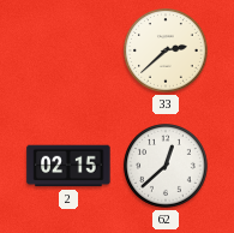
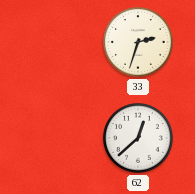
33: 2:38 -> 2:33 (139, 43)
2: 02:15 -> none (68, 166)
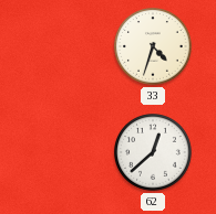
33: 2:33 -> 4:33 (154, 47)
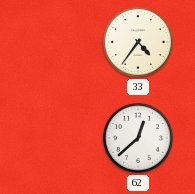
33: 4:33 -> 4:36 (139, 43)
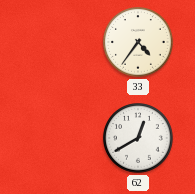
62: 12:38 -> 12:40 (139, 139)
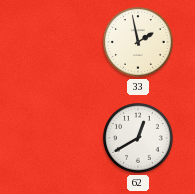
33: 4:36 -> 1:58 (139, 43)
